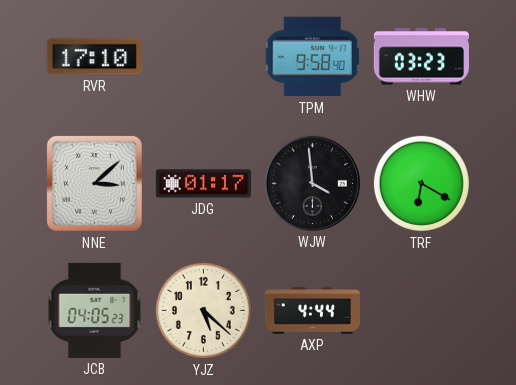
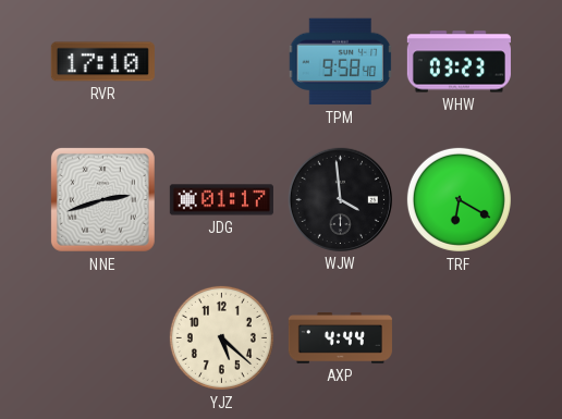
NNE: 3:08 -> 2:42 (102, 199)
JCB: 04:05 -> none (95, 310)
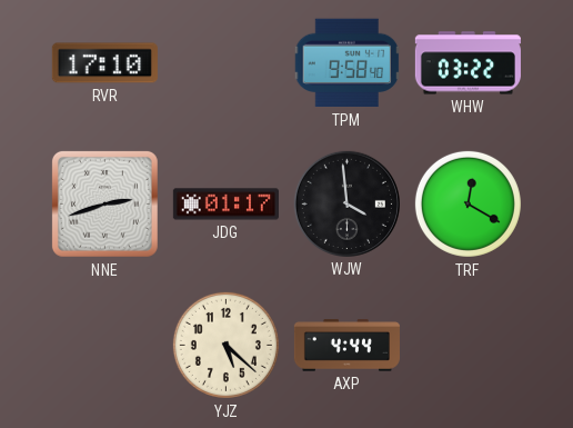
WHW: 03:23 -> 03:22 (468, 63)
TRF: 6:20 -> 12:20 (468, 203)
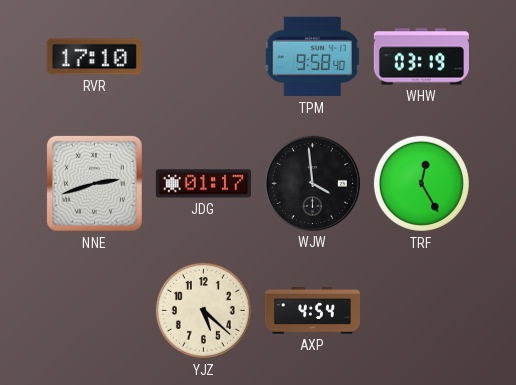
WHW: 03:22 -> 03:19 (421, 57)
TRF: 12:20 -> 12:25 (421, 183)
AXP: 4:44 -> 4:54 (312, 311)
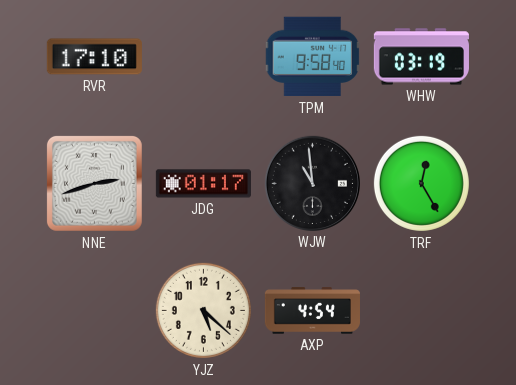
WJW: 3:59 -> 10:59 (312, 183)
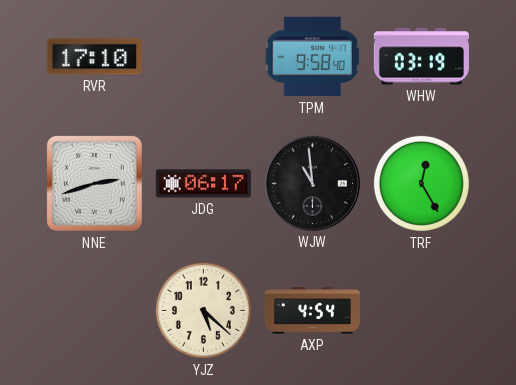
JDG: 01:17 -> 06:17 (203, 184)
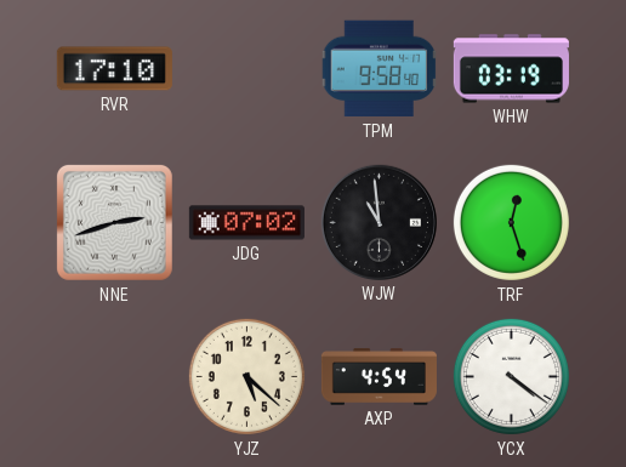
JDG: 06:17 -> 07:02 (246, 223)
TRF: 12:25 -> 12:27 (511, 222)
YCX: none -> 4:21 (511, 376)
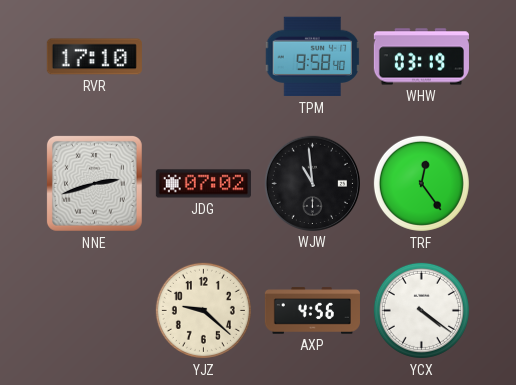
TRF: 12:27 -> 12:24 (421, 183)
YJZ: 5:22 -> 9:22 (203, 310)
AXP: 4:54 -> 4:56 (312, 311)
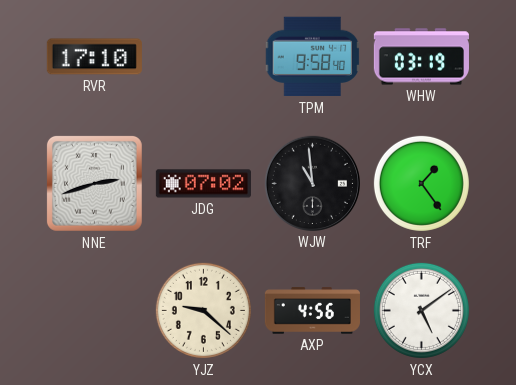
TRF: 12:24 -> 1:24 (421, 183)
YCX: 4:21 -> 5:09 (421, 310)
